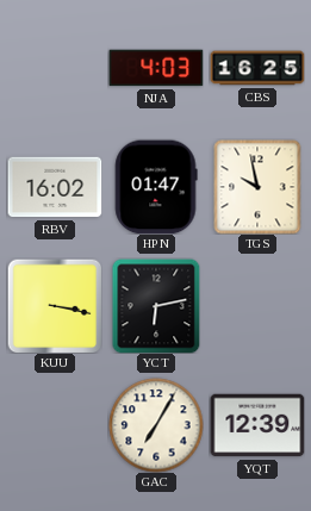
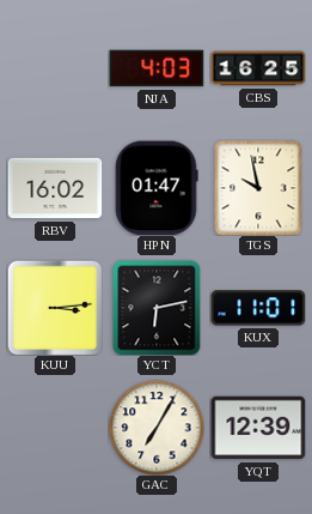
KUU: 3:17 -> 3:14 (55, 308)
KUX: none -> 11:01 (258, 308)
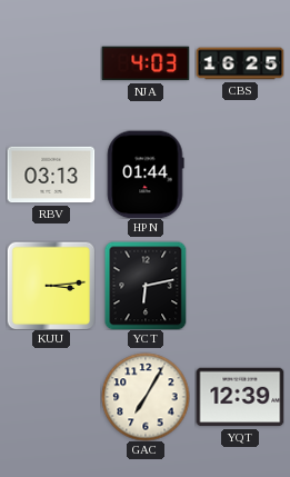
RBV: 16:02 -> 03:13 (51, 175)
HPN: 01:47 -> 01:44 (146, 175)
TGS: 9:58 -> none (258, 188)
KUX: 11:01 -> none (258, 308)
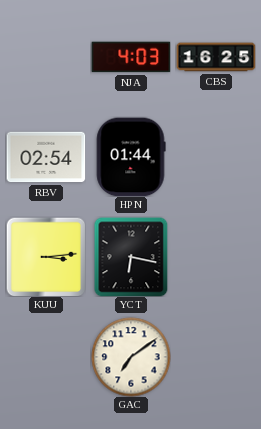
RBV: 03:13 -> 02:54 (46, 157)
YCT: 6:13 -> 6:17 (131, 257)
GAC: 7:05 -> 7:09 (131, 357)
YQT: 12:39 -> none (240, 397)
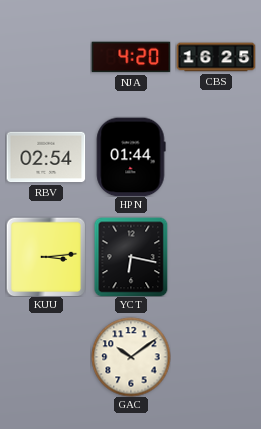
NJA: 4:03 -> 4:20 (131, 57)
GAC: 7:09 -> 10:09 (131, 357)
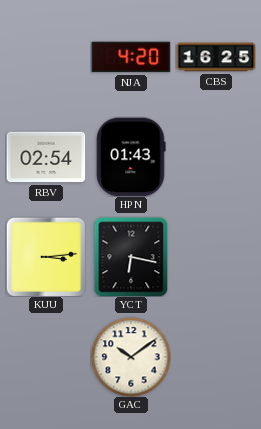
HPN: 01:44 -> 01:43 (131, 157)
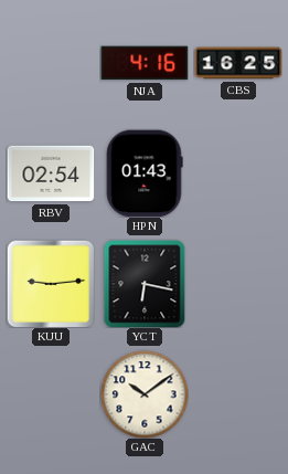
NJA: 4:20 -> 4:16 (145, 63)
KUU: 3:14 -> 9:14 (51, 284)
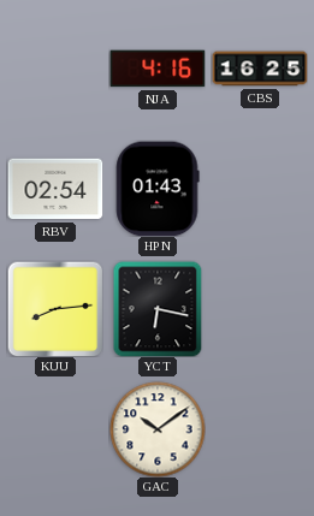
KUU: 9:14 -> 8:14 (55, 309)
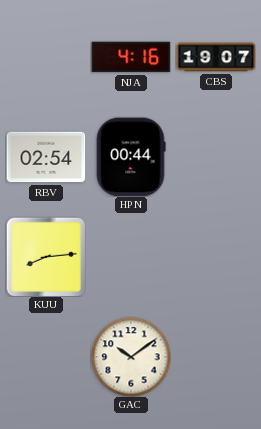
CBS: 16:25 -> 19:07 (216, 57)
HPN: 01:43 -> 00:44 (131, 157)
YCT: 6:17 -> none (158, 309)
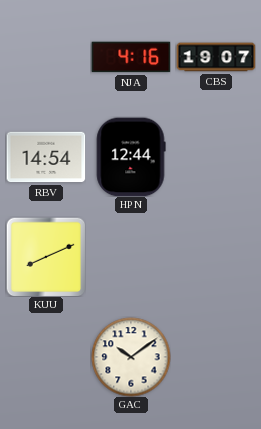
RBV: 02:54 -> 14:54 (46, 157)
HPN: 00:44 -> 12:44 (131, 157)
KUU: 8:14 -> 8:11 (46, 257)
